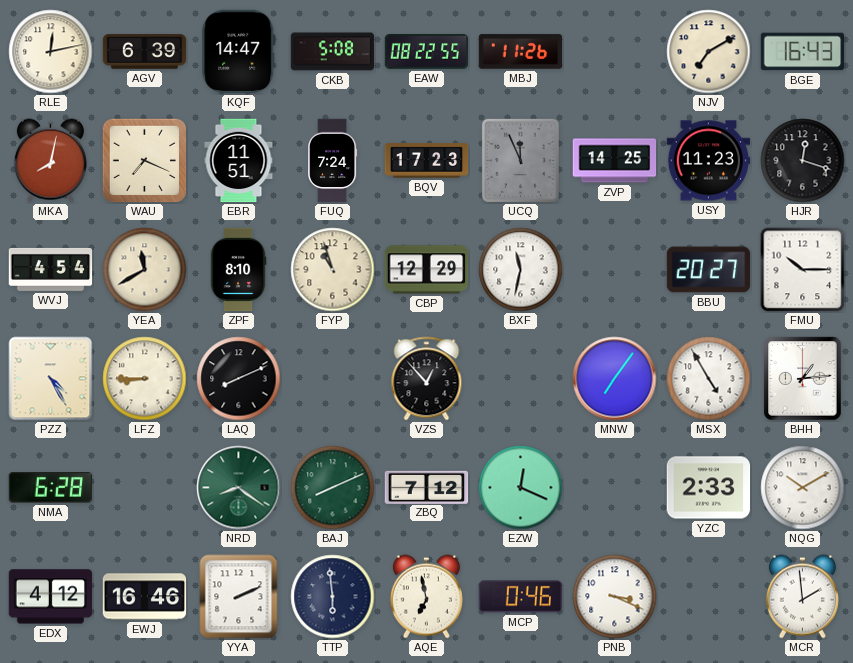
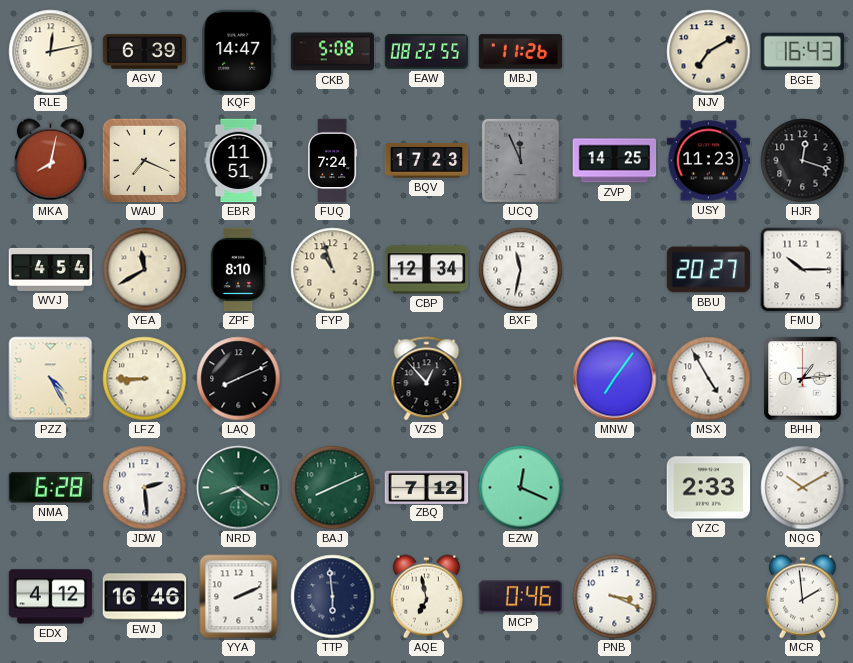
CBP: 12:29 -> 12:34 (427, 270)
JDW: none -> 2:29 (145, 488)
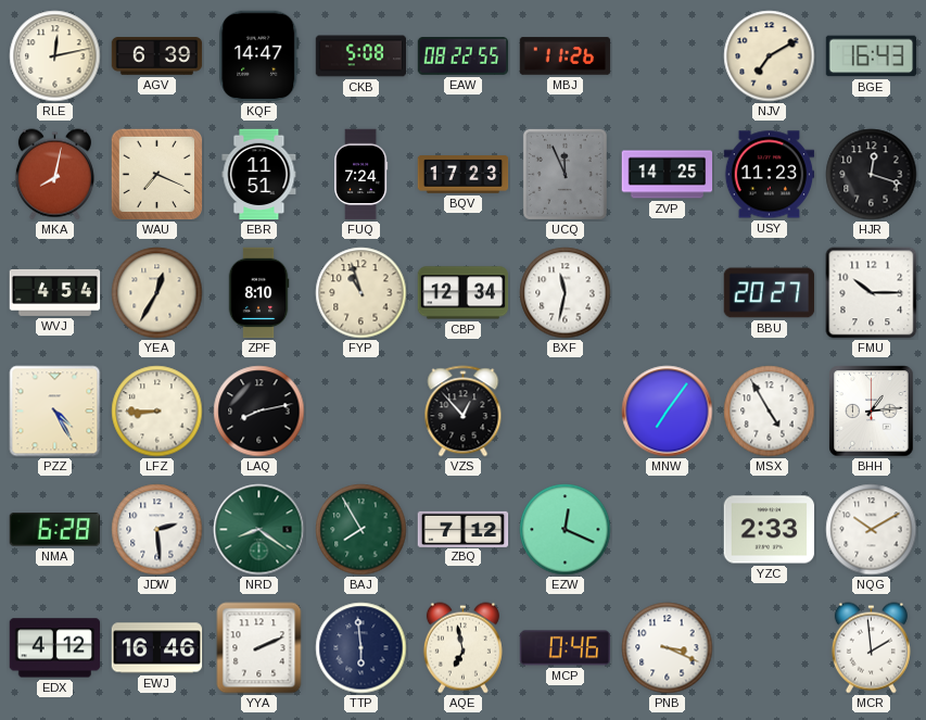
YEA: 11:40 -> 12:35 (157, 293)
LAQ: 8:11 -> 8:13 (259, 412)
BAJ: 8:11 -> 7:55 (361, 530)
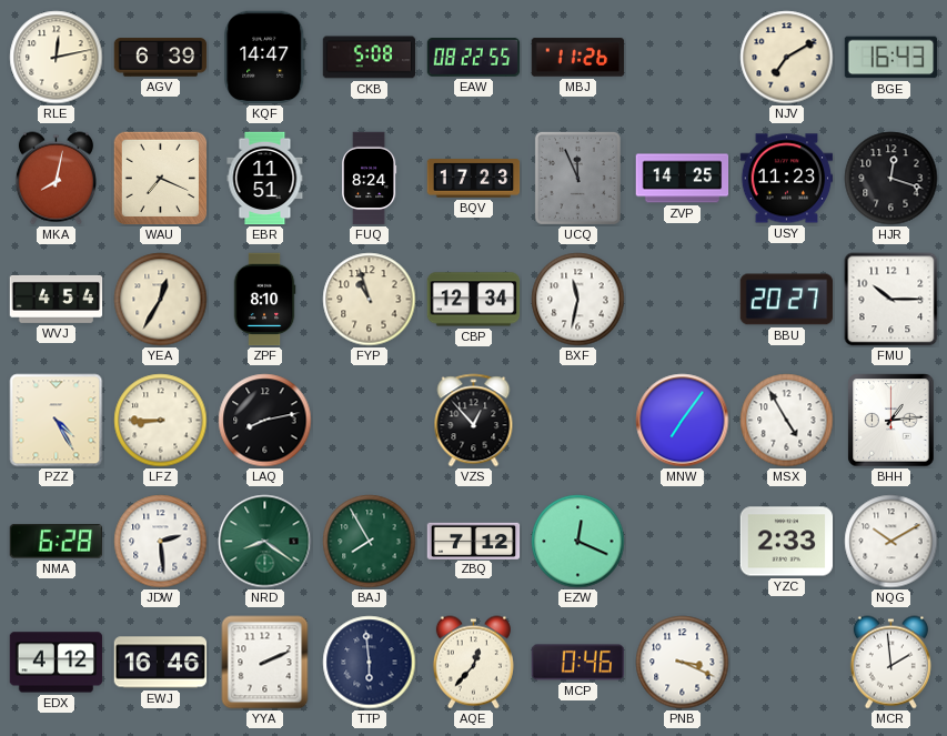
FUQ: 7:24 -> 8:24 (370, 179)
AQE: 6:58 -> 12:37 (473, 663)
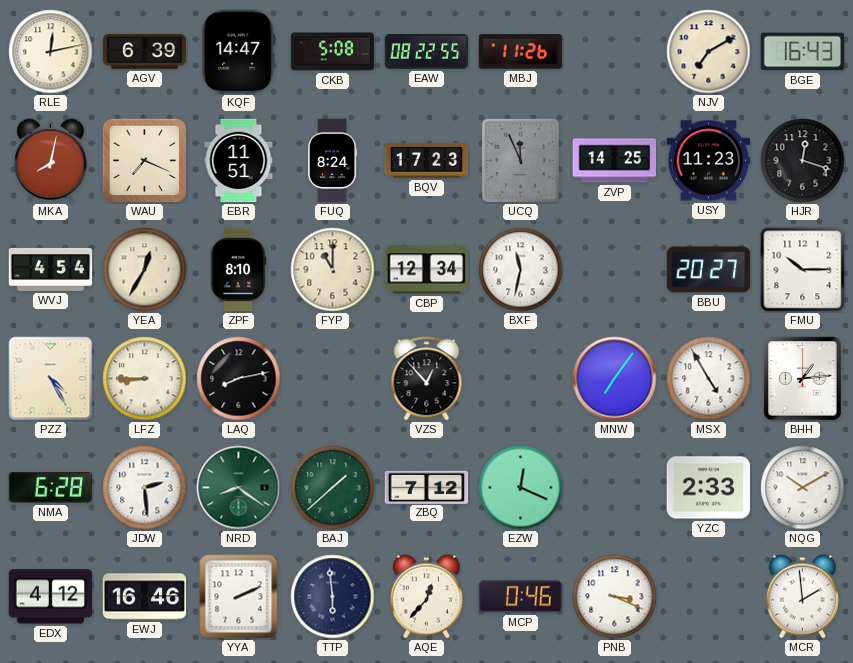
FYP: 10:57 -> 11:00 (333, 270)
BAJ: 7:55 -> 1:38 (333, 488)
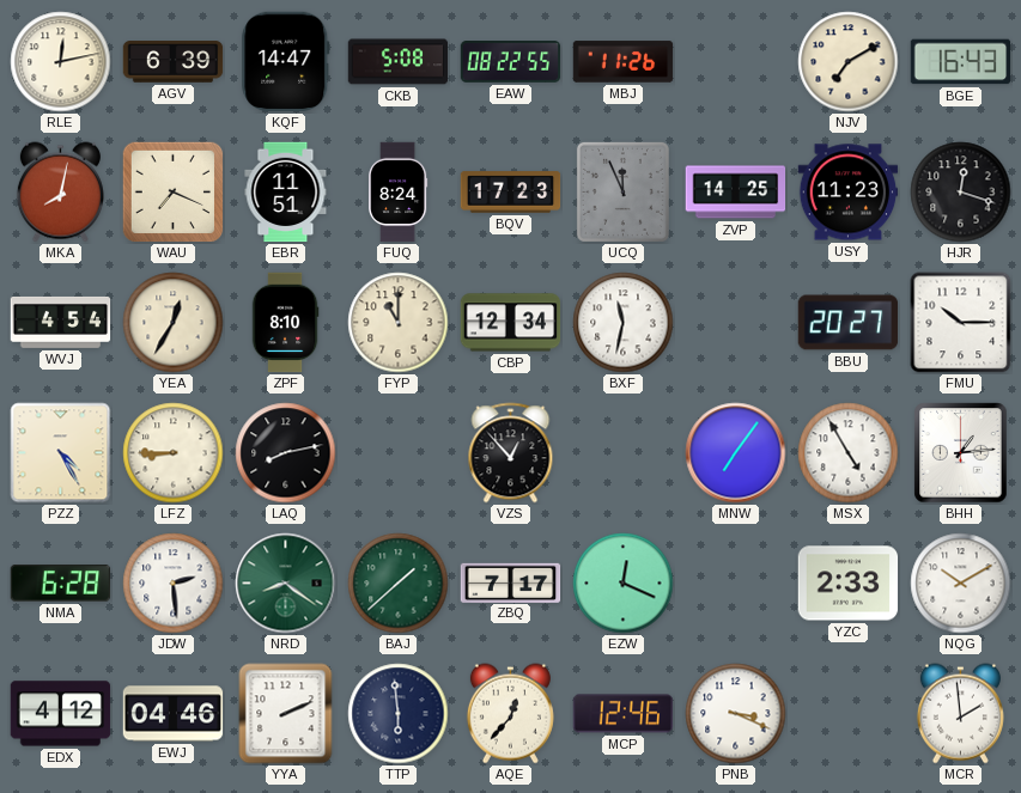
ZBQ: 7:12 -> 7:17 (511, 582)
EWJ: 16:46 -> 04:46 (174, 714)
MCP: 0:46 -> 12:46 (624, 714)
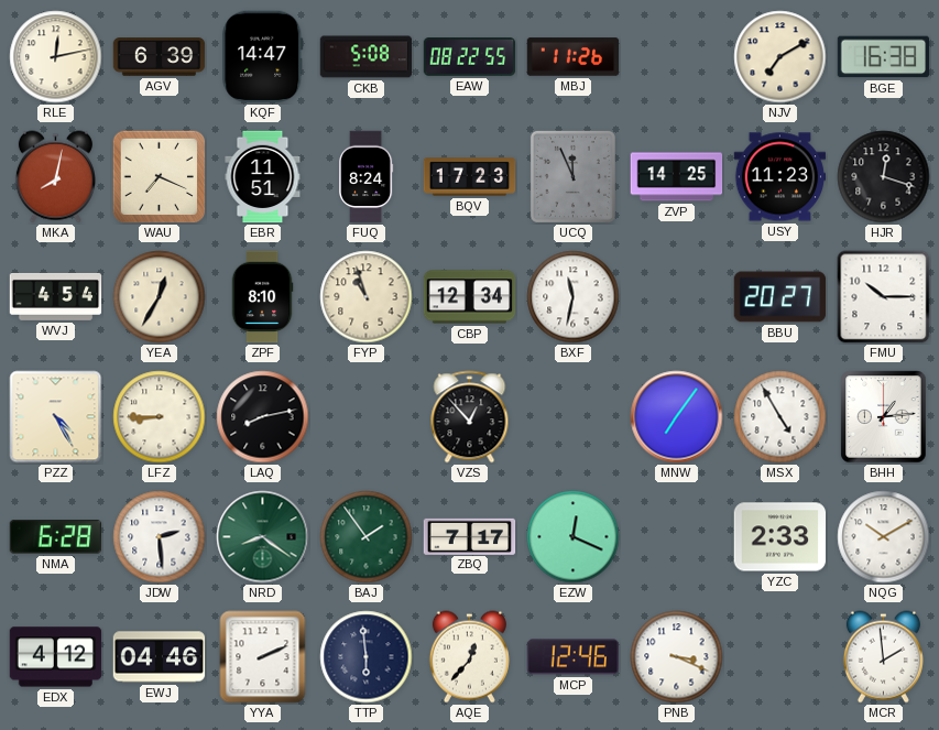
BGE: 16:43 -> 16:38 (884, 57)
FYP: 11:00 -> 10:57 (367, 297)
BAJ: 1:38 -> 1:54 (367, 537)
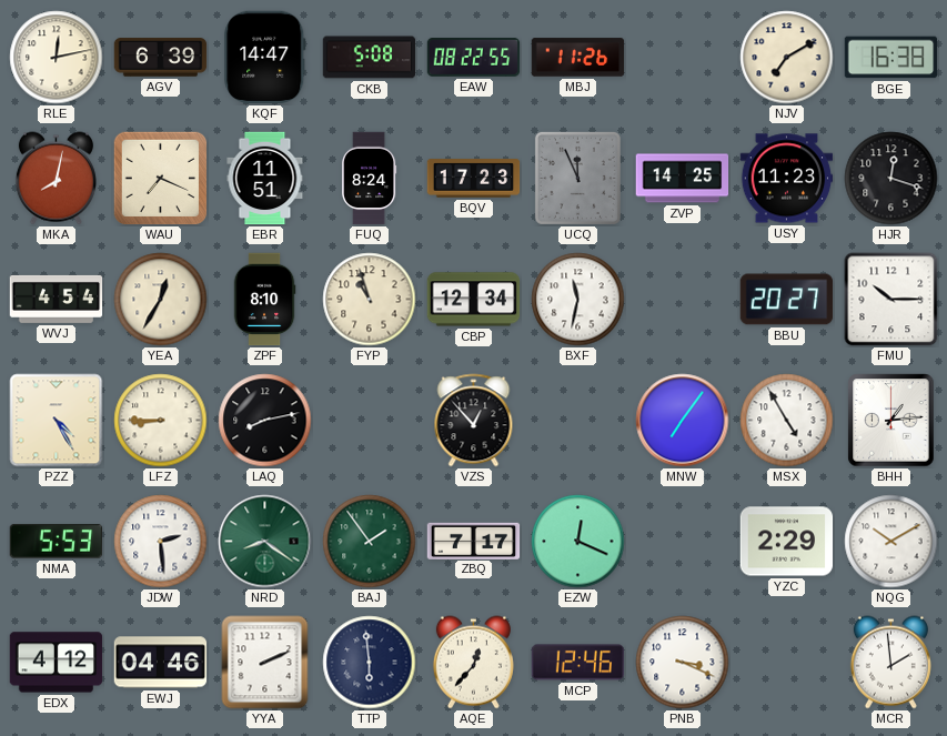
NMA: 6:28 -> 5:53 (56, 542)
YZC: 2:33 -> 2:29 (787, 542)
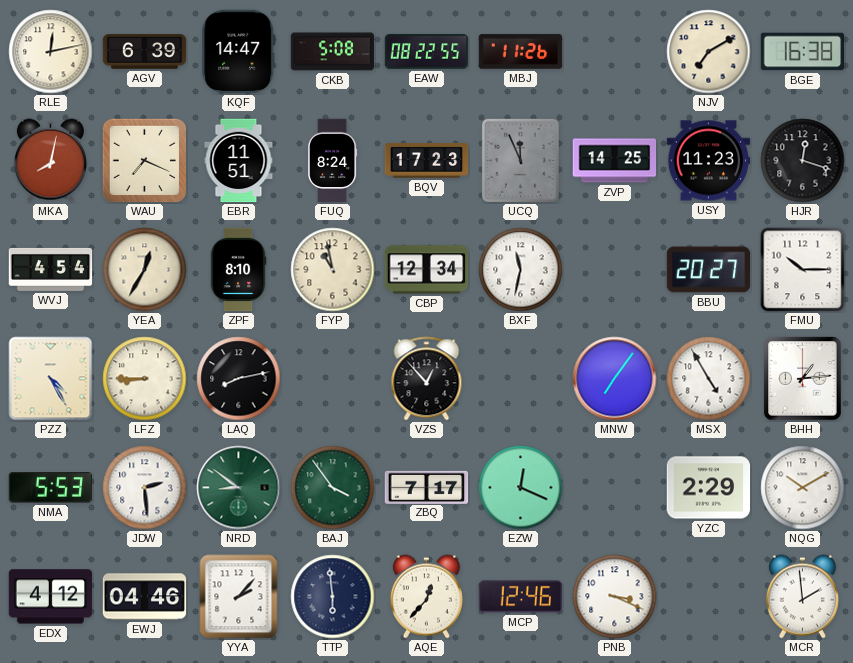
FYP: 10:57 -> 10:58 (333, 270)
NRD: 8:21 -> 8:51 (239, 488)
BAJ: 1:54 -> 3:54 (333, 488)
YYA: 2:11 -> 2:07 (239, 597)
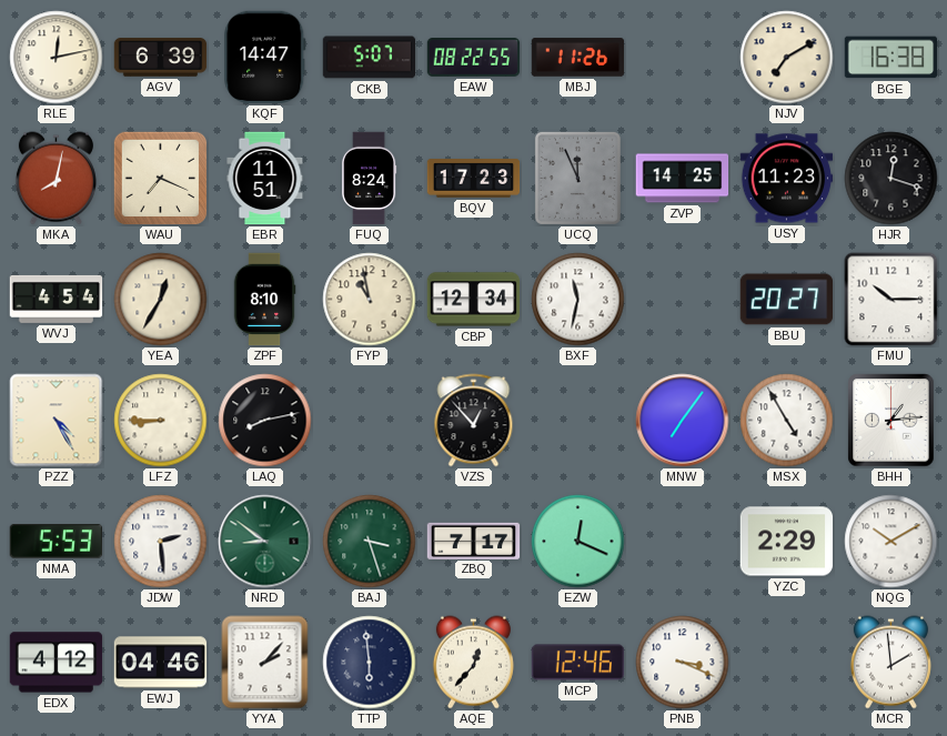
CKB: 5:08 -> 5:07 (370, 58)
BAJ: 3:54 -> 3:27 (370, 542)
